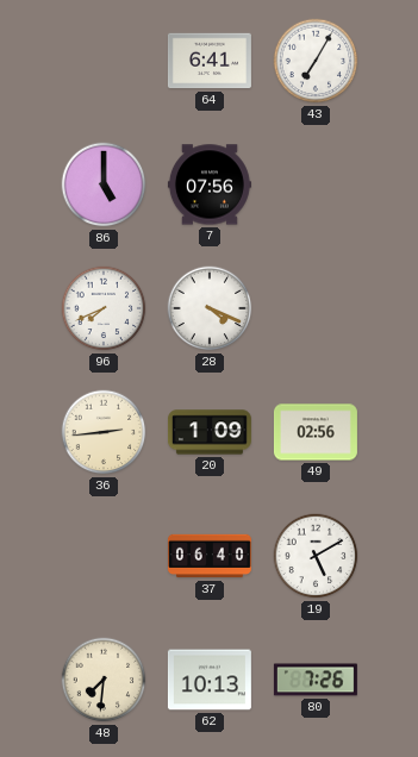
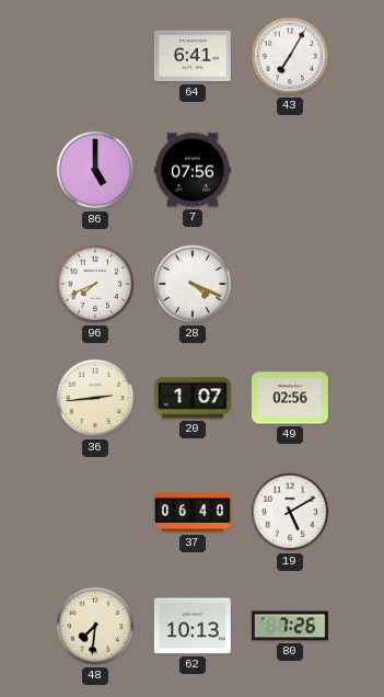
20: 1:09 -> 1:07 (193, 398)
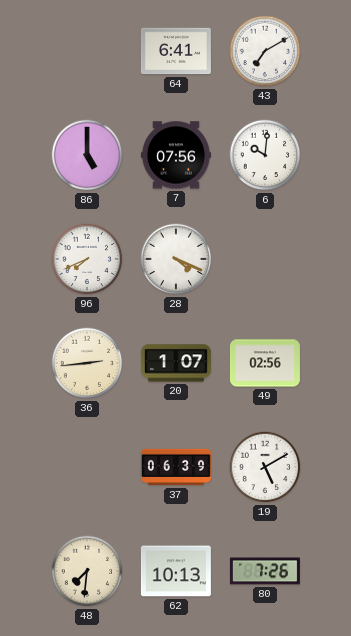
43: 7:05 -> 7:10 (265, 51)
6: none -> 10:01 (265, 155)
37: 06:40 -> 06:39 (176, 467)
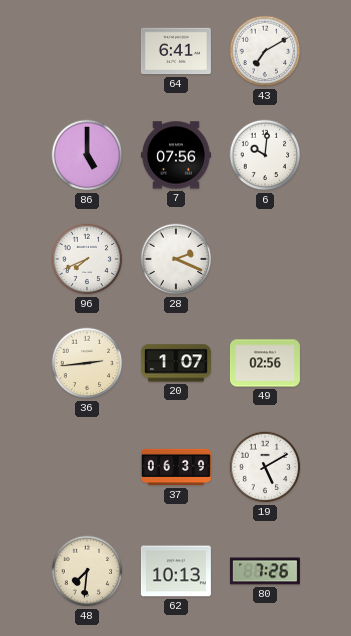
28: 4:19 -> 2:19 (176, 259)
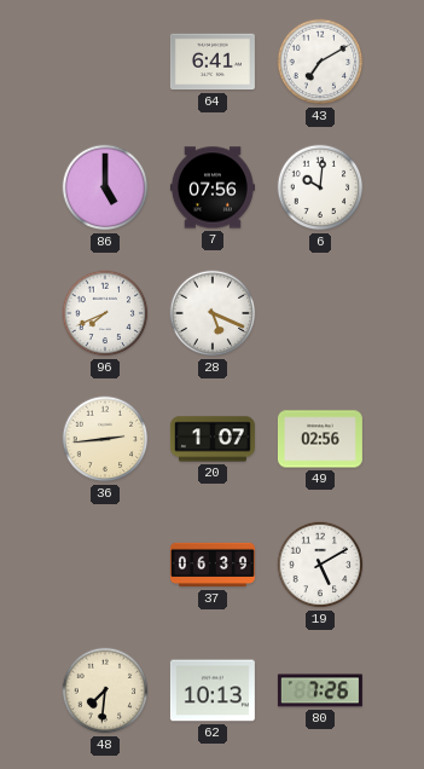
28: 2:19 -> 5:19 (213, 313)
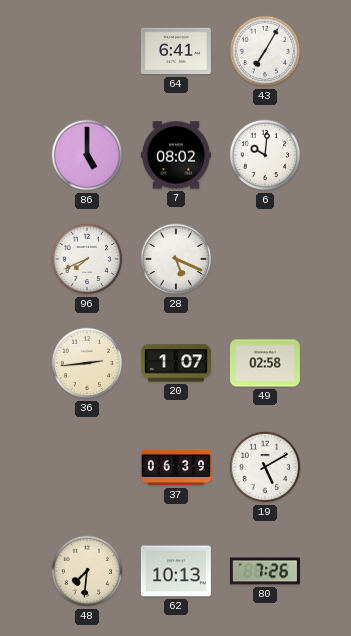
43: 7:10 -> 7:05 (265, 51)
7: 07:56 -> 08:02 (176, 155)
49: 02:56 -> 02:58 (265, 363)
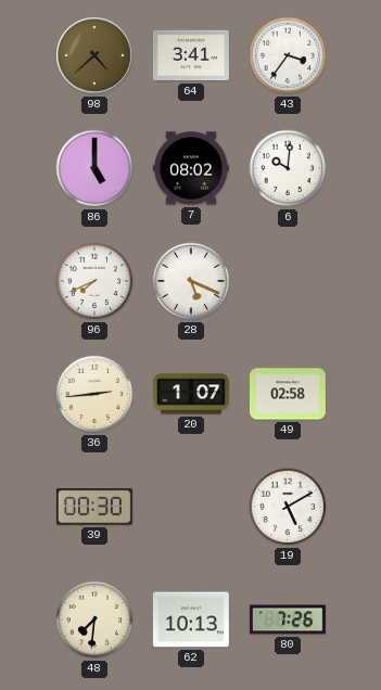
98: none -> 4:38 (96, 56)
64: 6:41 -> 3:41 (191, 55)
43: 7:05 -> 3:36 (288, 55)
39: none -> 00:30 (94, 507)
37: 06:39 -> none (176, 467)
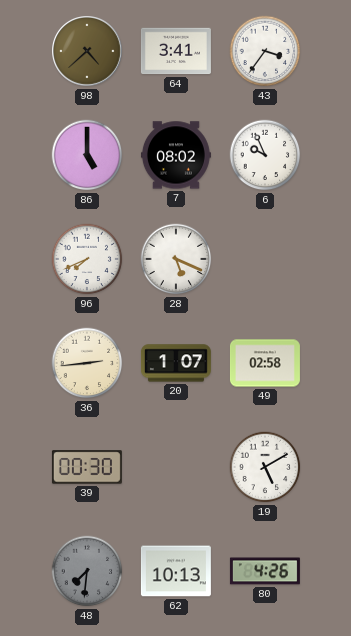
6: 10:01 -> 9:56 (265, 155)
48 dial: cream -> grey (87, 571)
80: 7:26 -> 4:26 (265, 571)
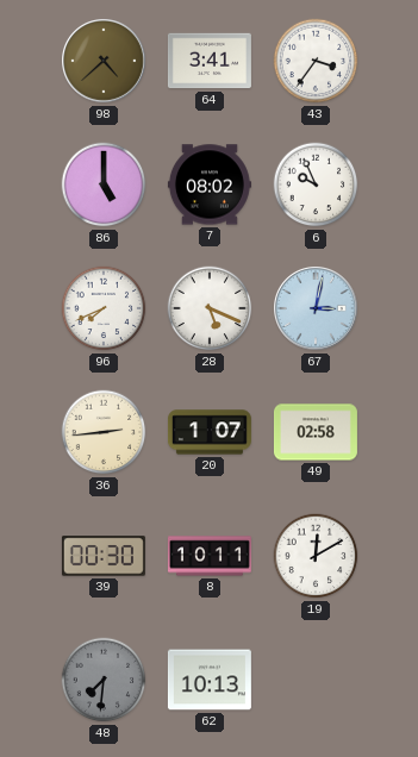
67: none -> 3:02 (317, 309)
8: none -> 10:11 (210, 556)
19: 5:10 -> 12:10 (316, 556)
80: 4:26 -> none (265, 571)
